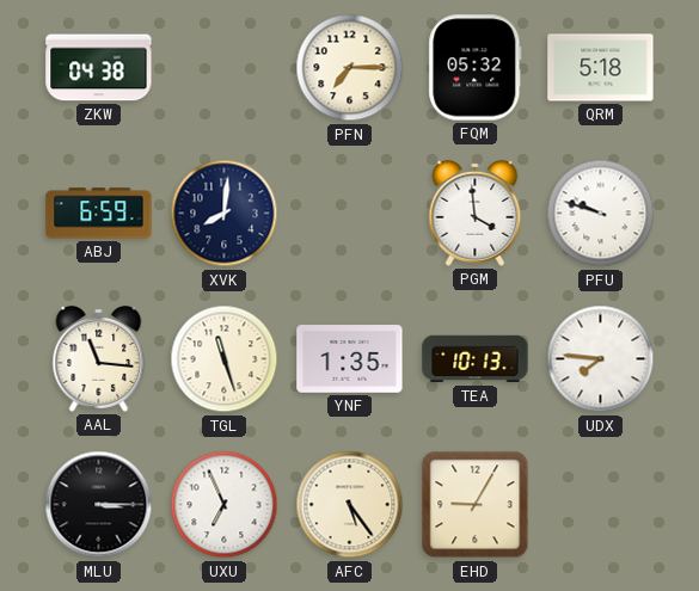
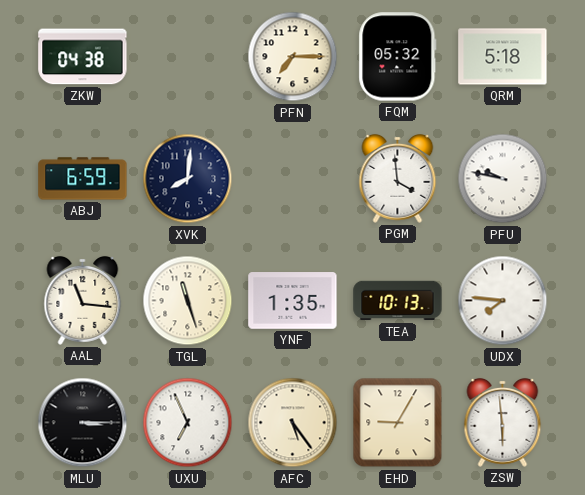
PFU: 9:48 -> 9:47 (503, 179)
ZSW: none -> 5:59 (503, 422)
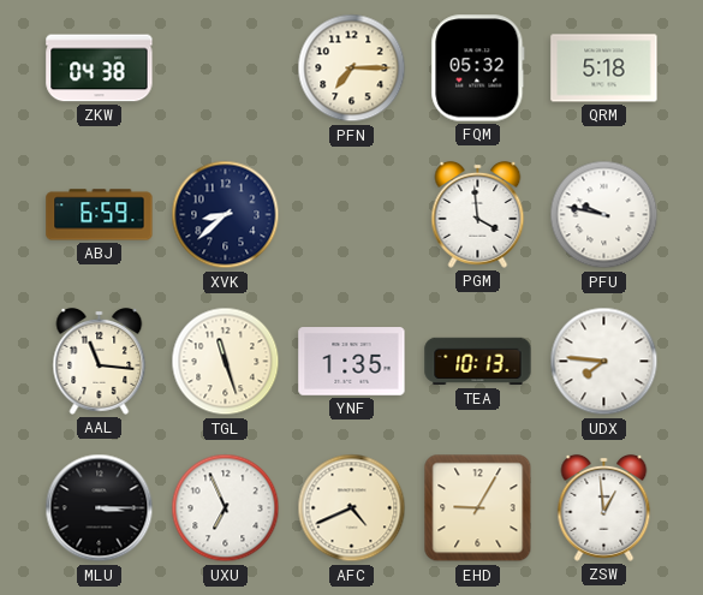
XVK: 8:01 -> 8:38 (226, 215)
AFC: 5:24 -> 4:41 (352, 508)
ZSW: 5:59 -> 12:59 (604, 507)
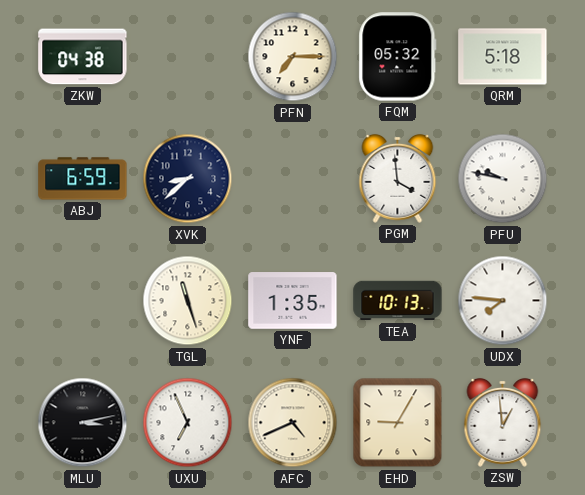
AAL: 11:16 -> none (100, 361)
MLU: 3:15 -> 3:13 (83, 423)
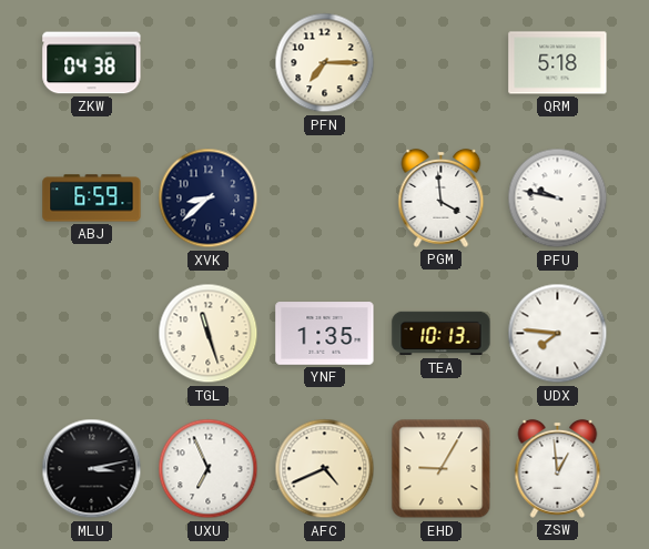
FQM: 05:32 -> none (398, 57)
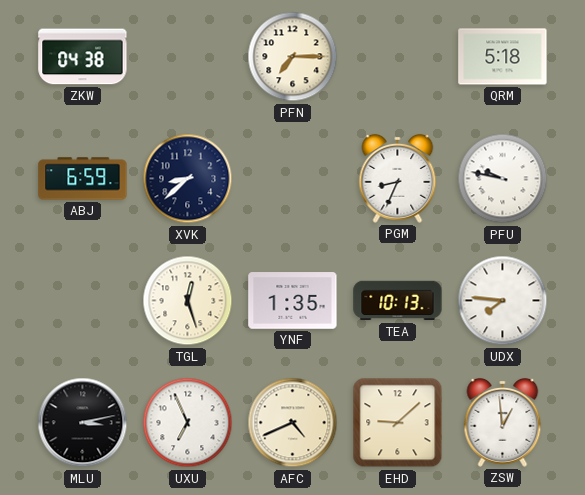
PGM: 3:59 -> 8:34 (398, 178)
TGL: 11:27 -> 12:27 (188, 301)
EHD: 9:05 -> 9:08 (398, 423)
